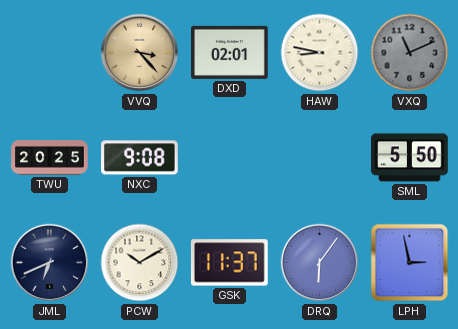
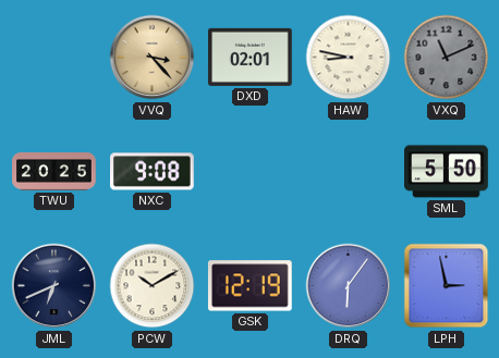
GSK: 11:37 -> 12:19 (249, 286)
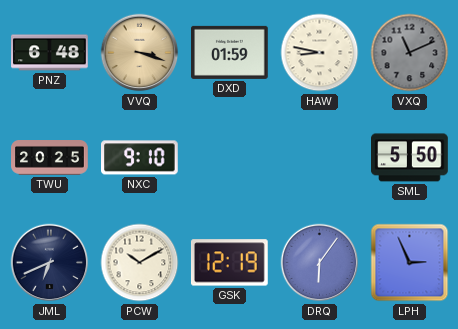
PNZ: none -> 6:48 (50, 53)
VVQ: 3:23 -> 3:18 (140, 53)
DXD: 02:01 -> 01:59 (230, 52)
NXC: 9:08 -> 9:10 (140, 158)
LPH: 2:58 -> 2:56 (410, 263)
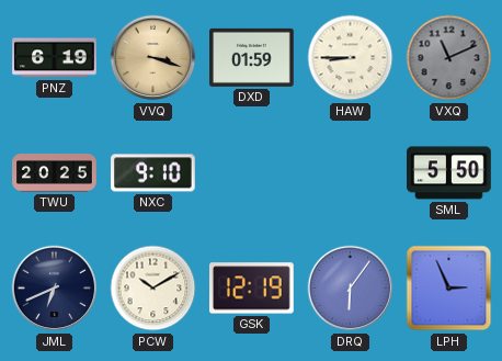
PNZ: 6:48 -> 6:19 (55, 58)
HAW: 8:47 -> 8:45 (351, 58)
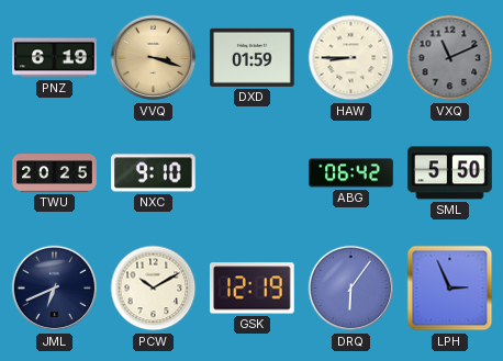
ABG: none -> 06:42 (351, 173)
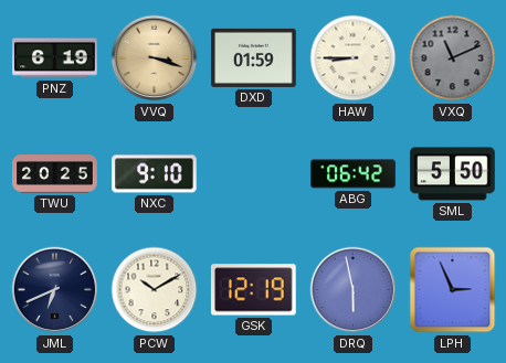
DRQ: 6:06 -> 5:58 (354, 290)
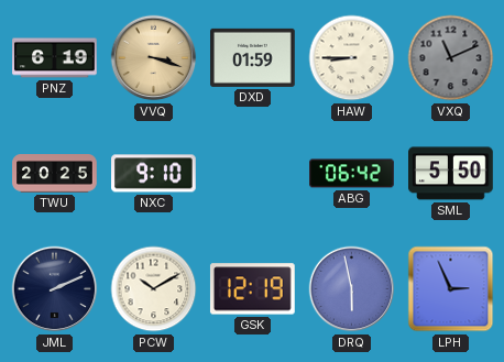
JML: 6:41 -> 2:11 (55, 289)
